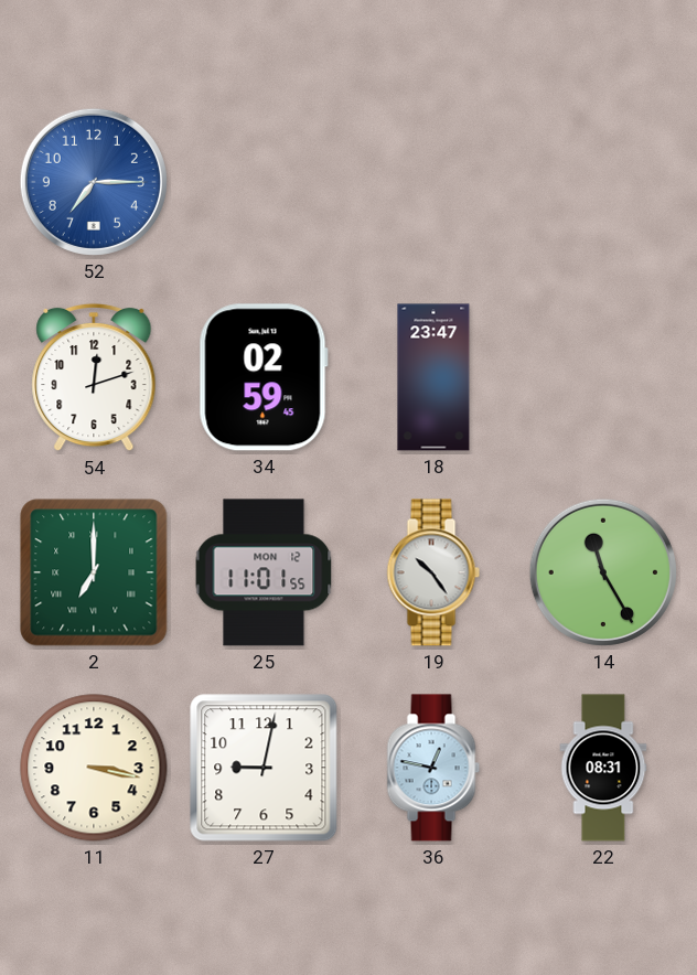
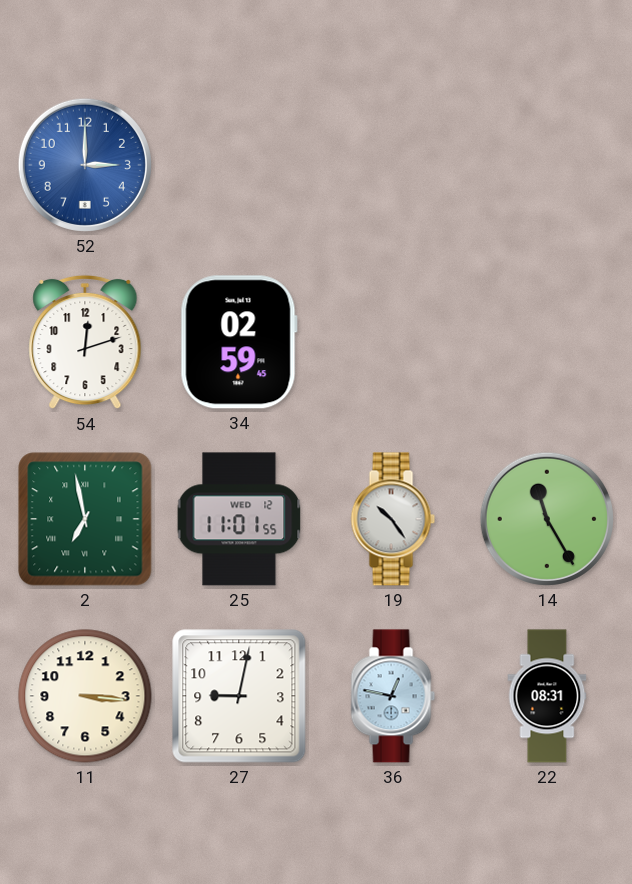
52: 7:15 -> 3:00 (85, 165)
18: 23:47 -> none (433, 377)
2: 7:00 -> 6:58 (85, 519)
25 date: MON 12 -> WED 12 (239, 519)
11: 3:17 -> 3:16 (85, 696)
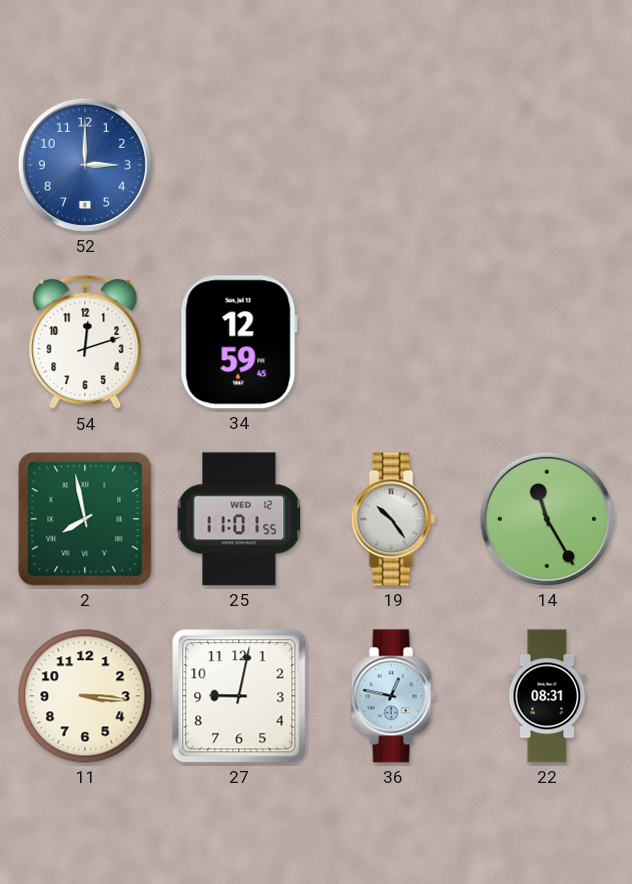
34: 02:59 -> 12:59 (239, 342)
2: 6:58 -> 7:58 (85, 519)
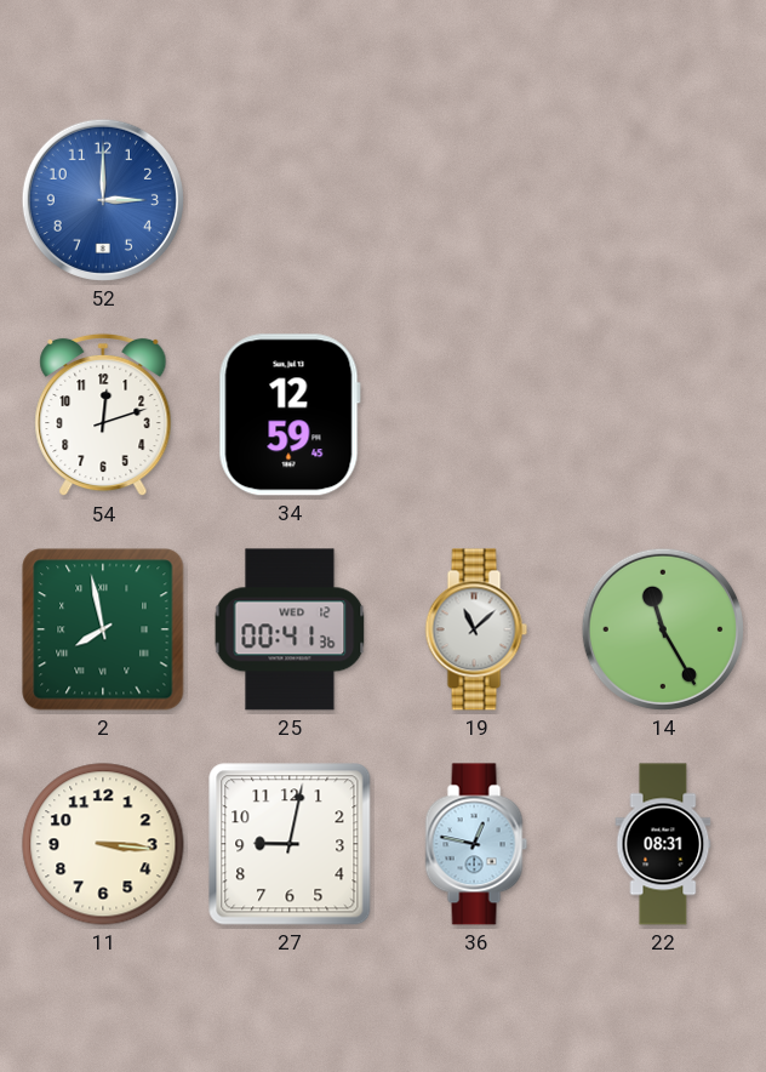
25: 11:01 -> 00:41 (290, 629)
19: 10:24 -> 11:08 (476, 629)
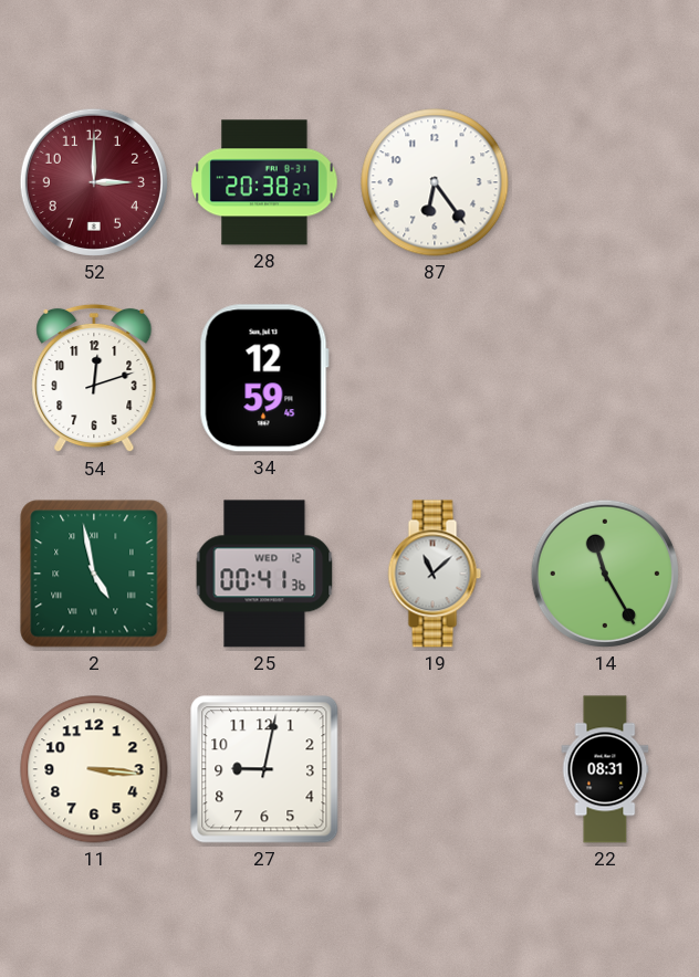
52 dial: blue -> burgundy (94, 182)
28: none -> 20:38 (264, 182)
87: none -> 6:24 (435, 182)
2: 7:58 -> 4:58 (94, 574)
36: 12:47 -> none (476, 844)
